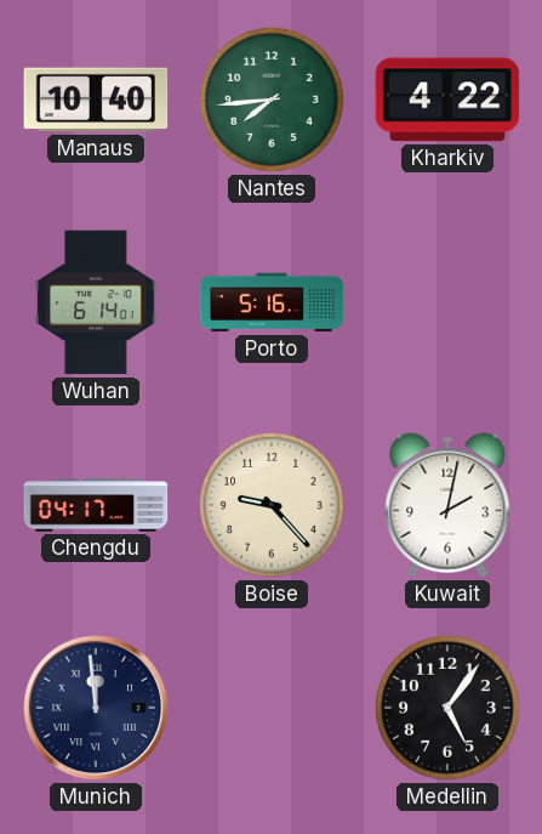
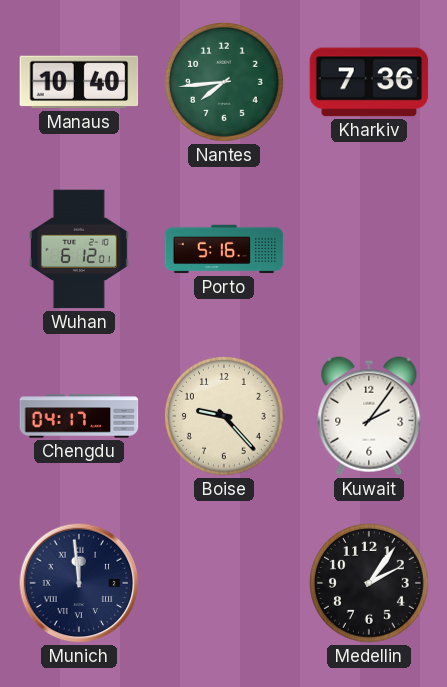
Kharkiv: 4:22 -> 7:36 (369, 82)
Wuhan: 6:14 -> 6:12 (79, 249)
Kuwait: 2:02 -> 2:06 (369, 416)
Medellin: 5:06 -> 2:06 (369, 583)
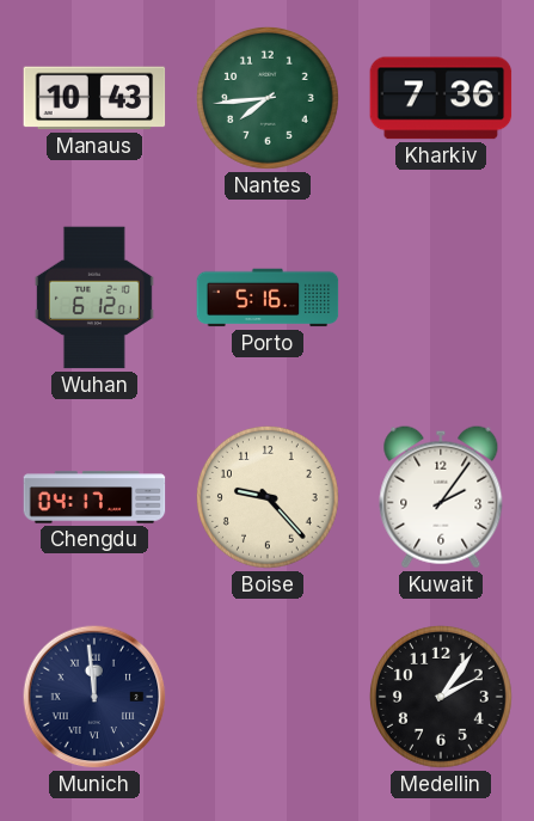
Manaus: 10:40 -> 10:43 (94, 98)
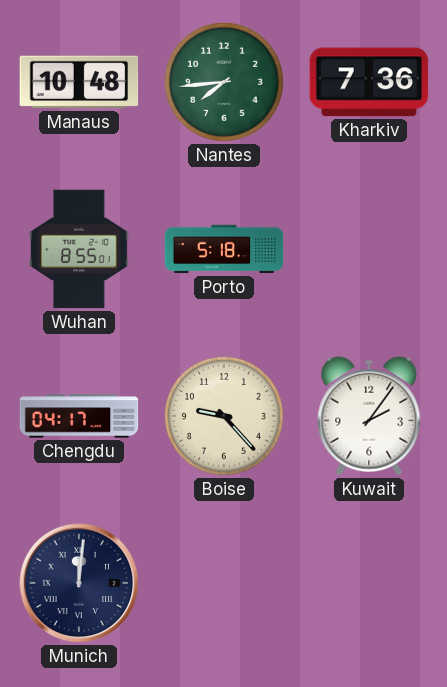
Manaus: 10:43 -> 10:48 (79, 82)
Wuhan: 6:12 -> 8:55 (79, 249)
Porto: 5:16 -> 5:18 (224, 249)
Munich: 11:59 -> 12:01 (79, 583)
Medellin: 2:06 -> none (441, 697)
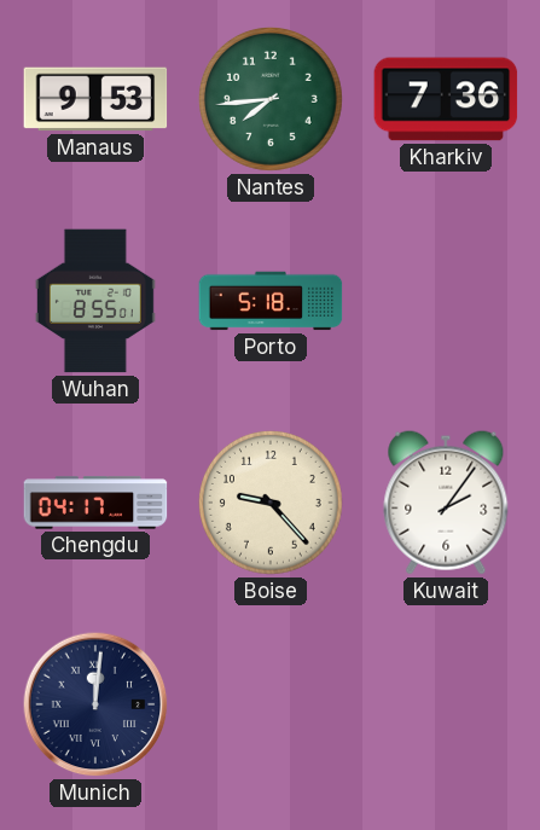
Manaus: 10:48 -> 9:53 (95, 99)
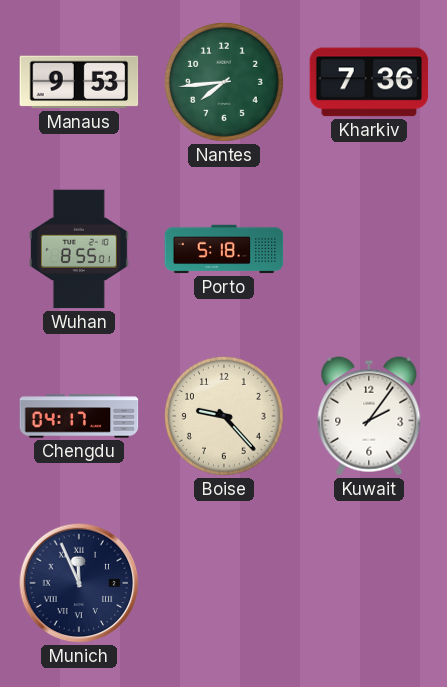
Munich: 12:01 -> 11:56 (79, 583)
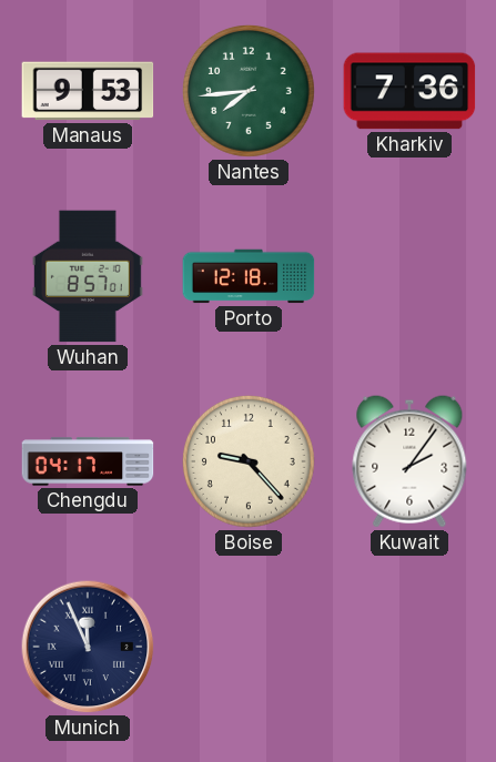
Wuhan: 8:55 -> 8:57 (88, 276)
Porto: 5:18 -> 12:18 (249, 276)
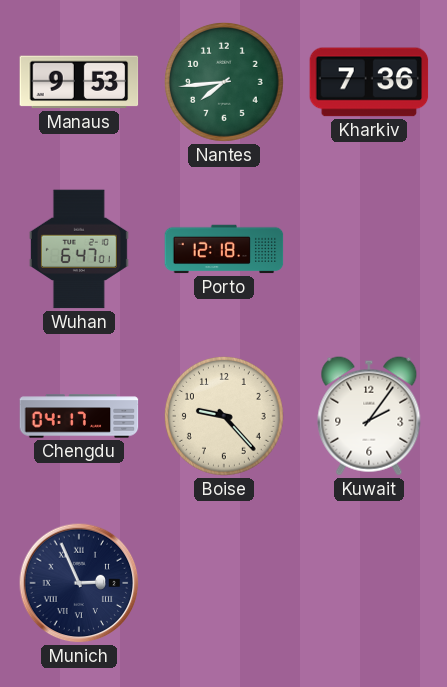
Wuhan: 8:57 -> 6:47 (79, 249)
Munich: 11:56 -> 2:56 (79, 583)
